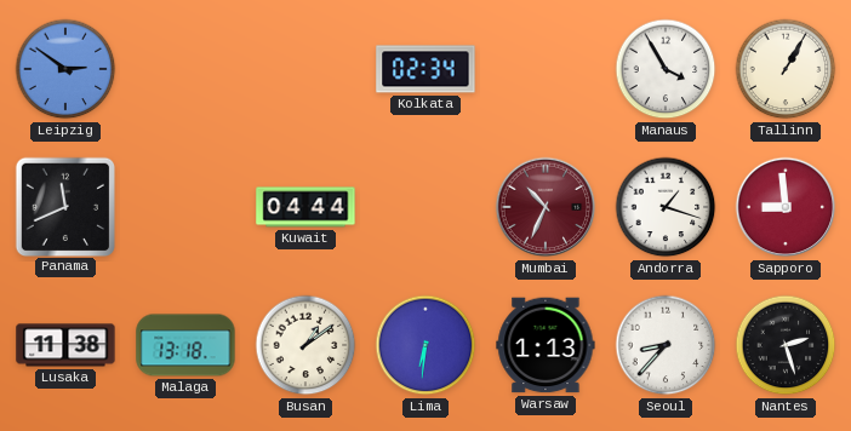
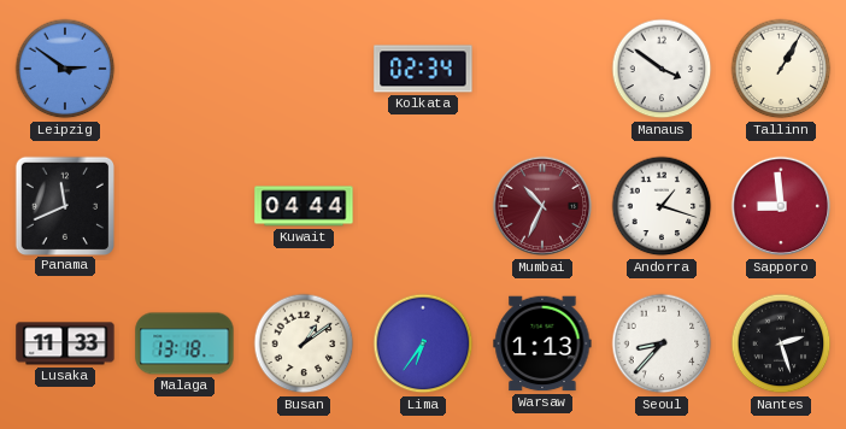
Manaus: 3:55 -> 3:51 (662, 69)
Lusaka: 11:38 -> 11:33 (65, 343)
Lima: 6:31 -> 6:36 (423, 343)
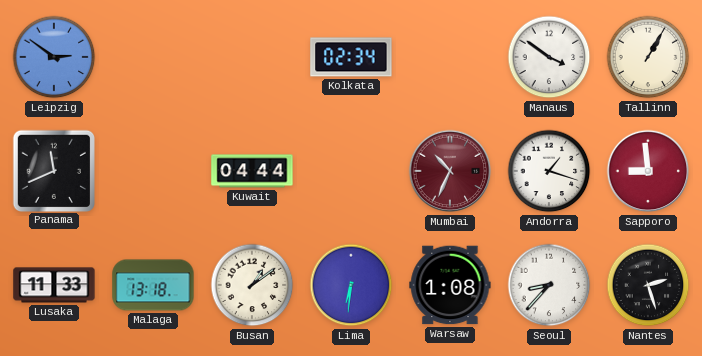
Lima: 6:36 -> 6:31 (351, 285)
Warsaw: 1:13 -> 1:08 (450, 285)
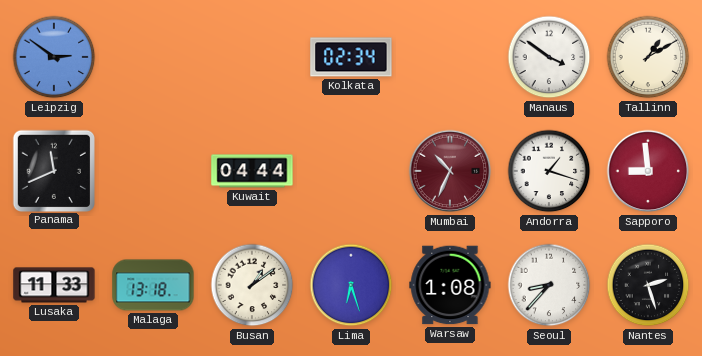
Tallinn: 1:05 -> 1:10 (648, 57)
Lima: 6:31 -> 6:27 (351, 285)
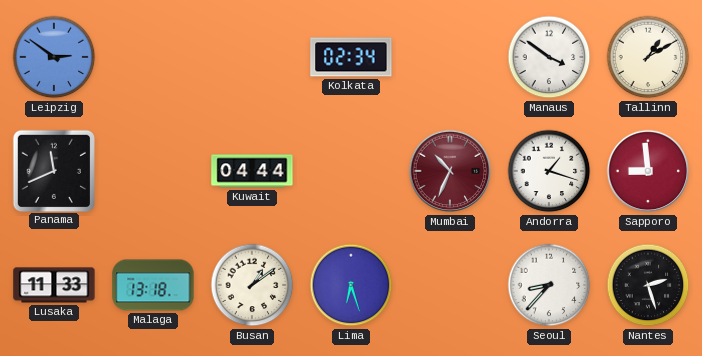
Warsaw: 1:08 -> none (450, 285)
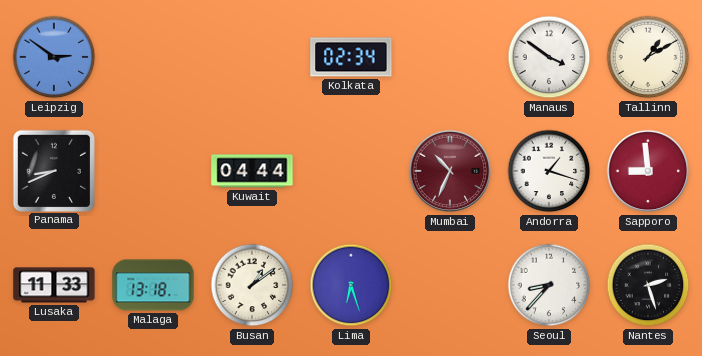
Panama: 11:41 -> 8:41 (53, 170)
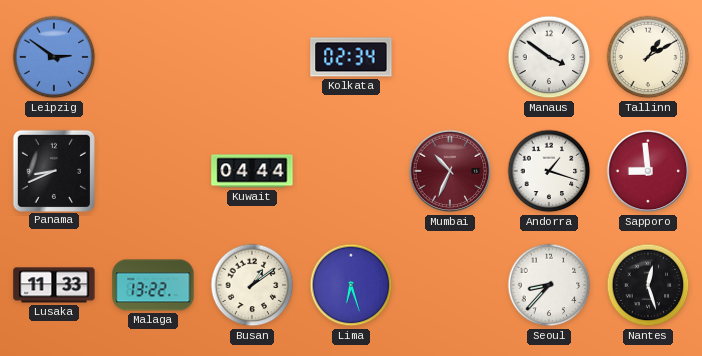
Malaga: 13:18 -> 13:22 (153, 285)
Nantes: 2:27 -> 12:27 (648, 285)
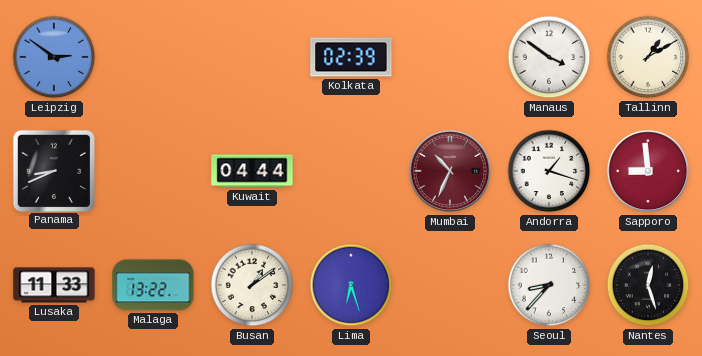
Kolkata: 02:34 -> 02:39 (351, 57)
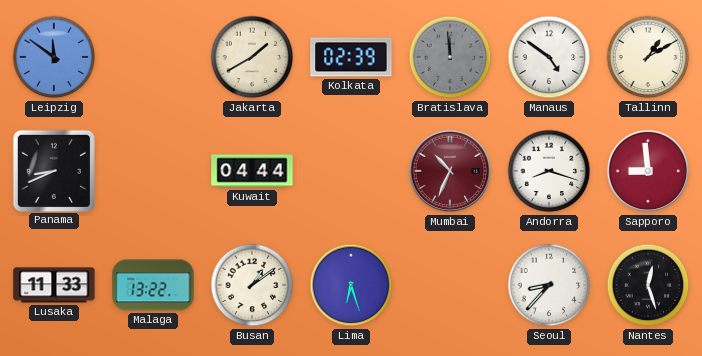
Leipzig: 2:51 -> 11:51 (54, 57)
Jakarta: none -> 1:40 (252, 57)
Bratislava: none -> 11:59 (450, 57)
Manaus: 3:51 -> 4:51 (549, 57)
Andorra: 1:18 -> 8:18 (549, 171)
